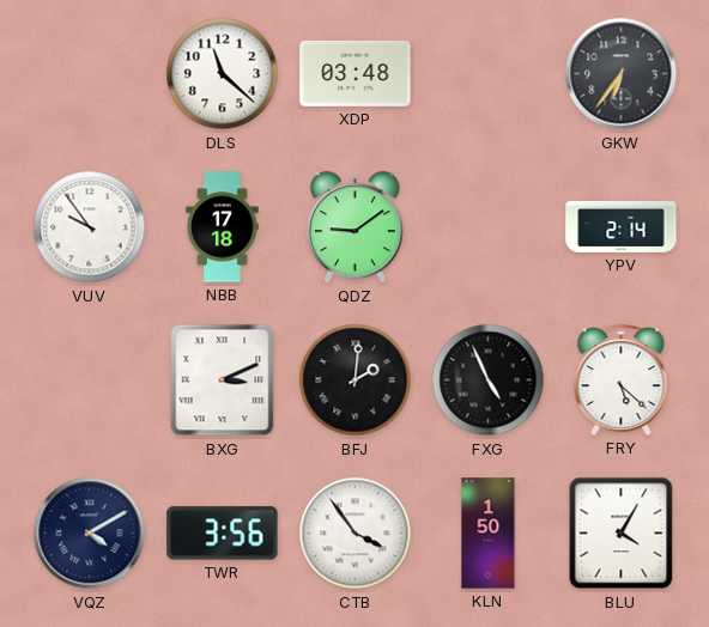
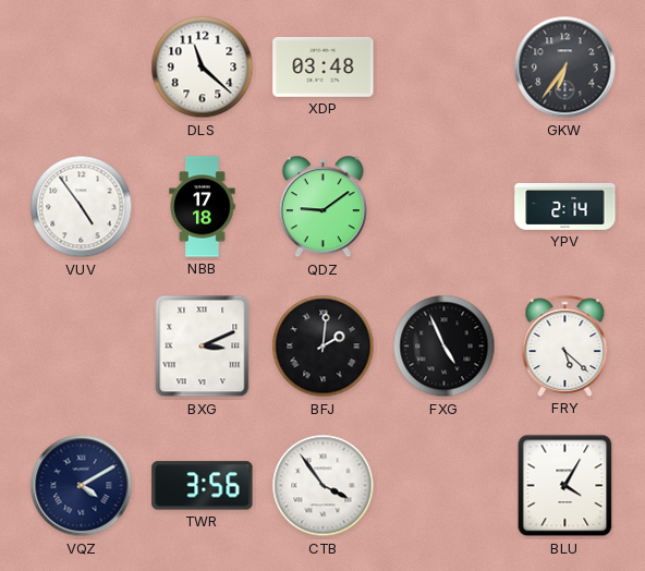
VUV: 9:54 -> 4:54 (82, 207)
KLN: 1:50 -> none (489, 534)
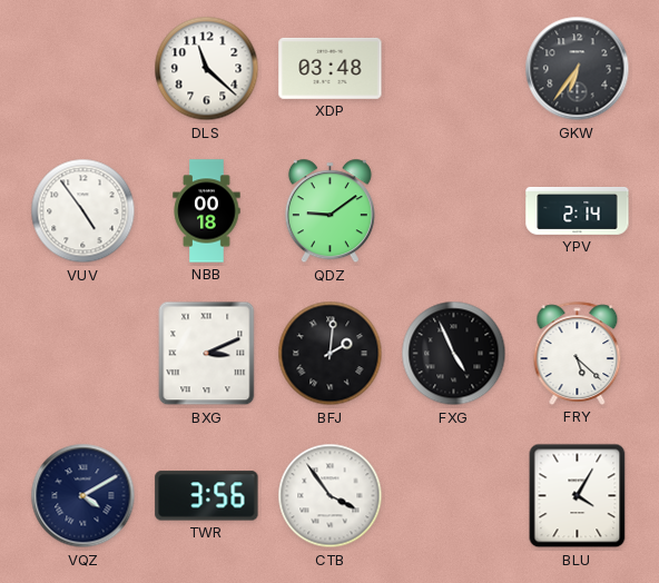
NBB: 17:18 -> 00:18 (207, 211)
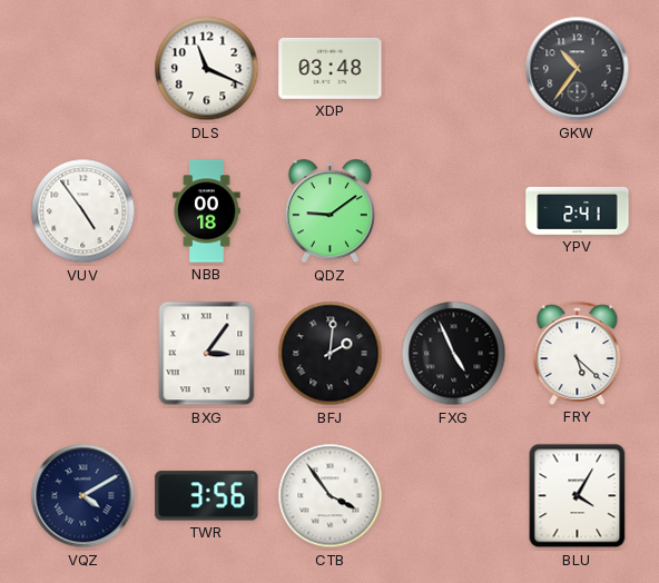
DLS: 11:22 -> 11:19 (207, 69)
GKW: 6:36 -> 10:36 (578, 69)
YPV: 2:14 -> 2:41 (578, 210)
BXG: 3:11 -> 3:06 (207, 354)
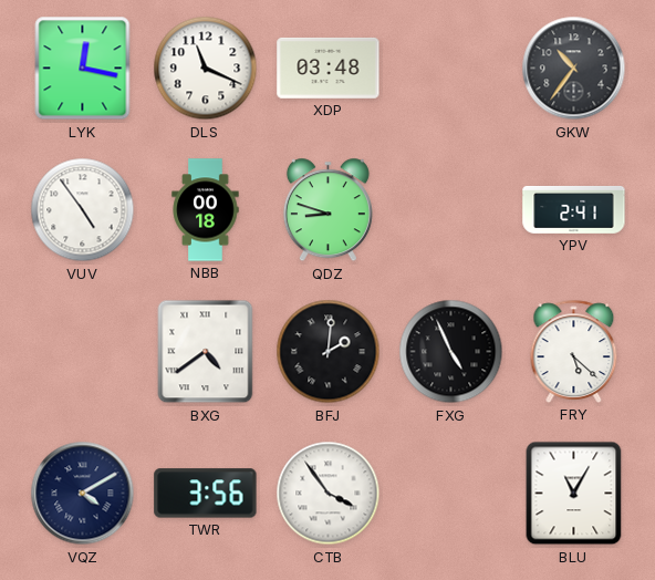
LYK: none -> 12:17 (83, 69)
QDZ: 9:09 -> 8:48 (327, 210)
BXG: 3:06 -> 4:39 (206, 352)
BLU: 4:05 -> 11:05 (574, 494)
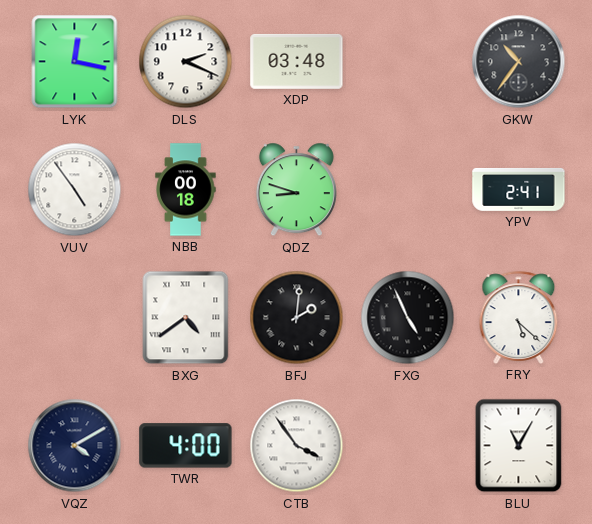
DLS: 11:19 -> 2:19 (186, 62)
TWR: 3:56 -> 4:00 (186, 446)
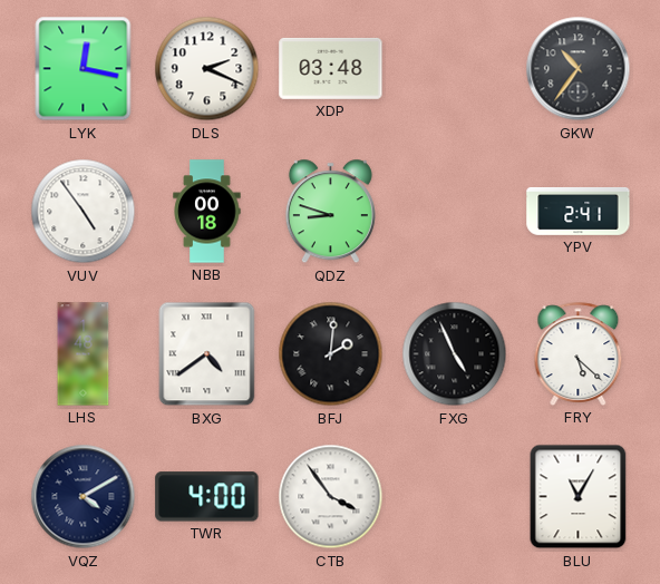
LHS: none -> 1:48 (84, 354)
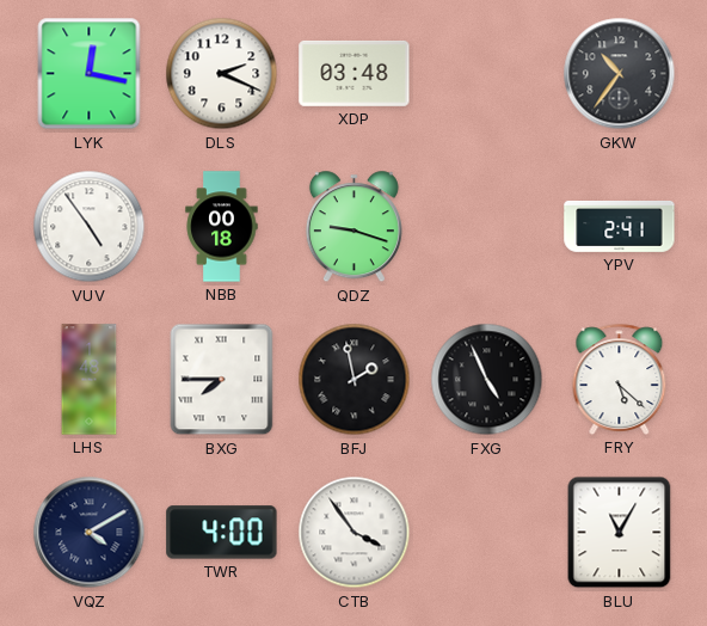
QDZ: 8:48 -> 9:18 (353, 227)
BXG: 4:39 -> 7:45 (222, 380)
BFJ: 2:01 -> 1:58 (355, 380)
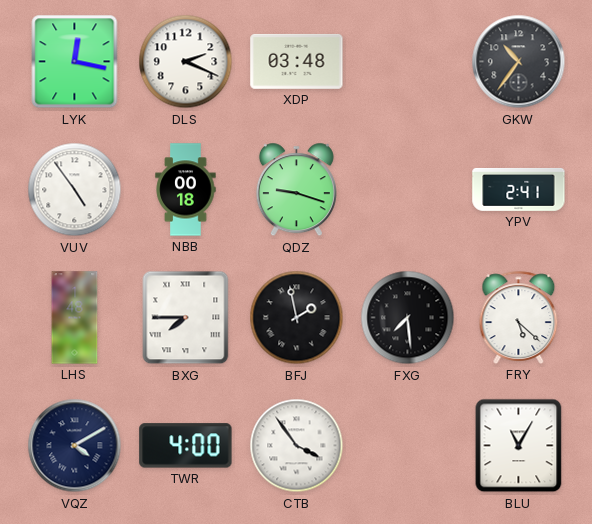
FXG: 4:56 -> 7:29 (408, 318)
